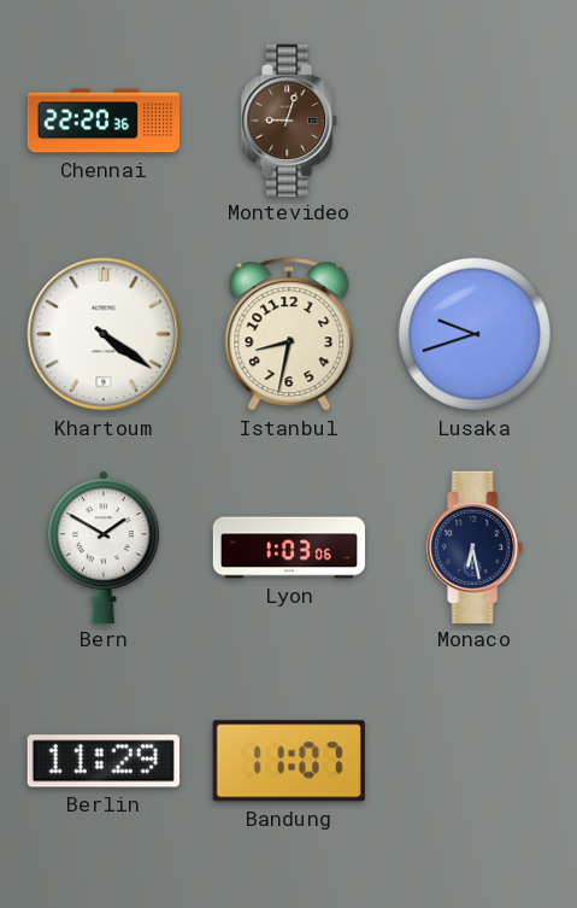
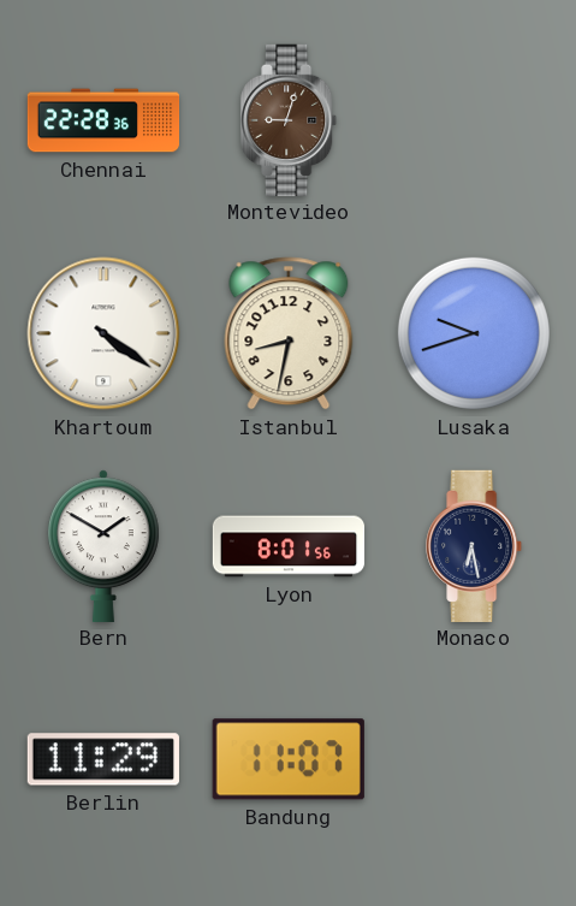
Chennai: 22:20 -> 22:28 (103, 120)
Lyon: 1:03 -> 8:01 (289, 546)
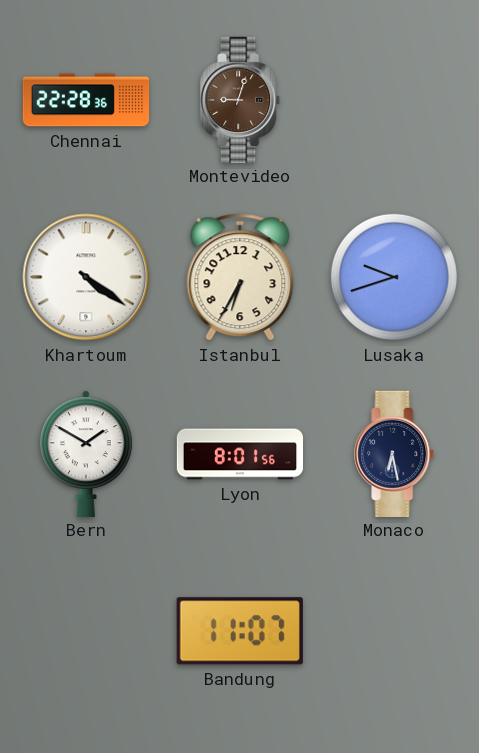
Istanbul: 8:32 -> 6:35 (240, 277)
Berlin: 11:29 -> none (103, 759)
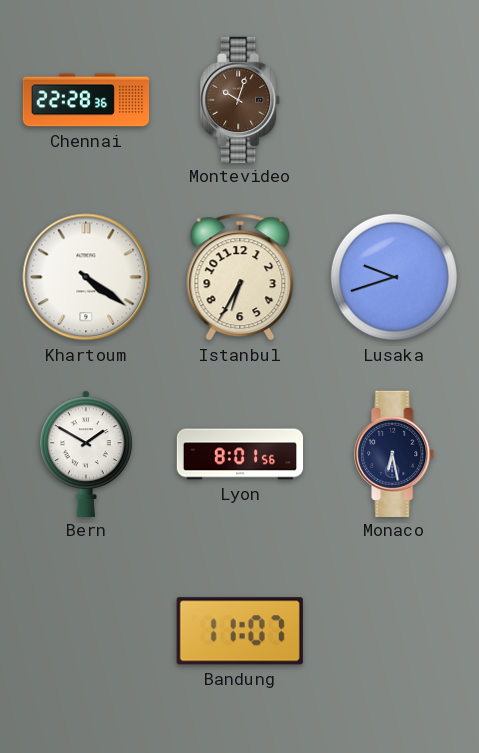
Montevideo: 9:03 -> 10:03 (241, 99)
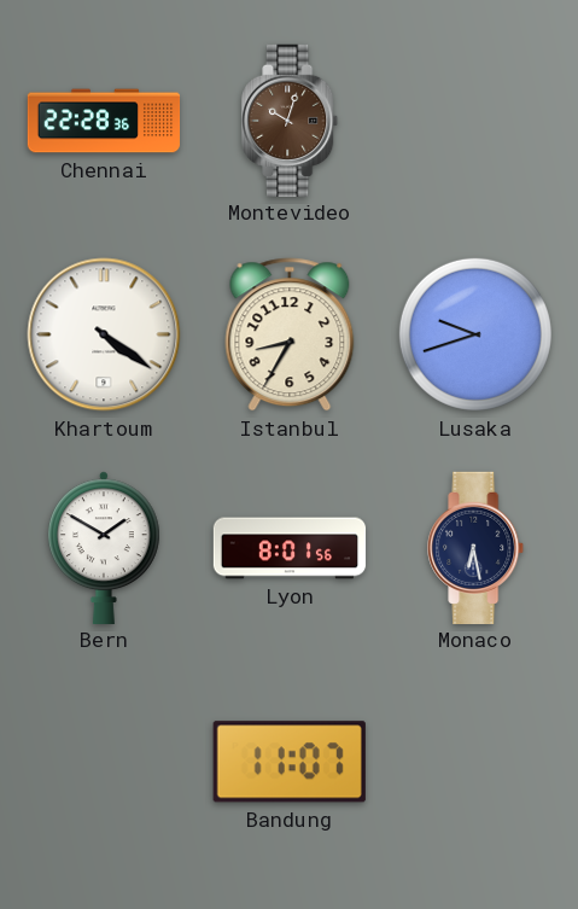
Istanbul: 6:35 -> 8:35 (290, 334)
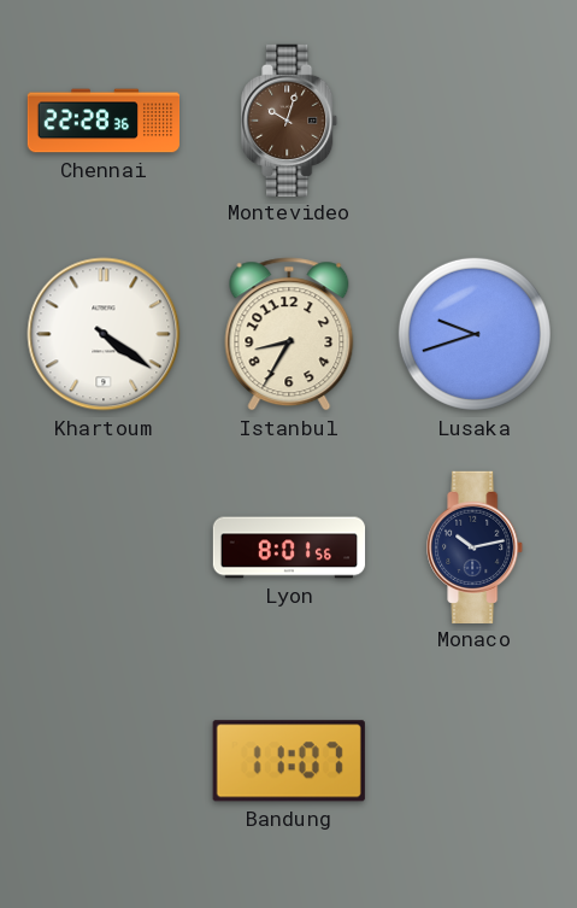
Bern: 1:50 -> none (104, 547)
Monaco: 6:28 -> 10:13 (476, 546)
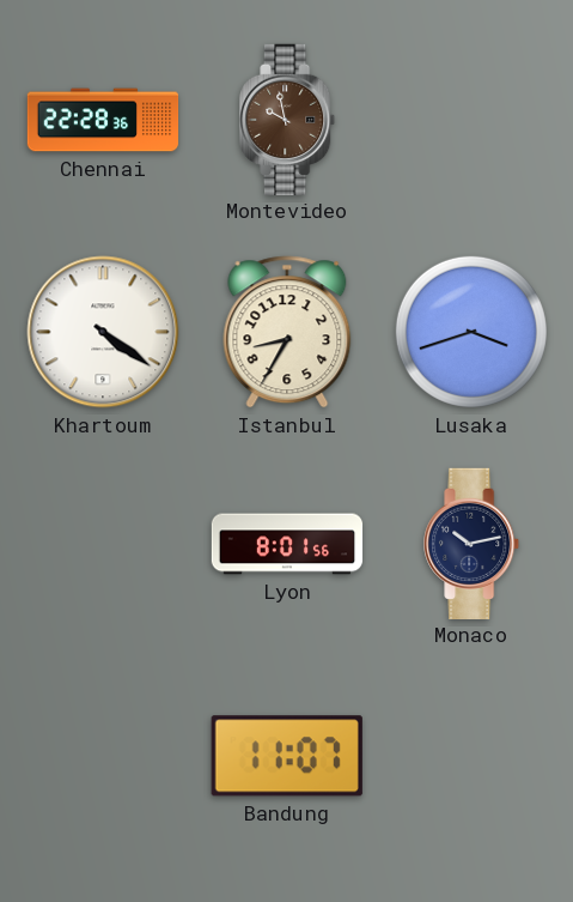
Montevideo: 10:03 -> 9:58 (288, 119)
Lusaka: 9:42 -> 3:42 (471, 332)
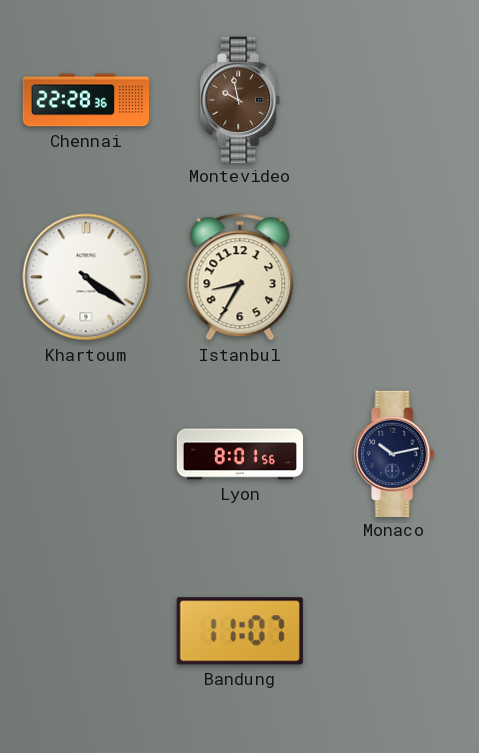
Lusaka: 3:42 -> none (471, 332)
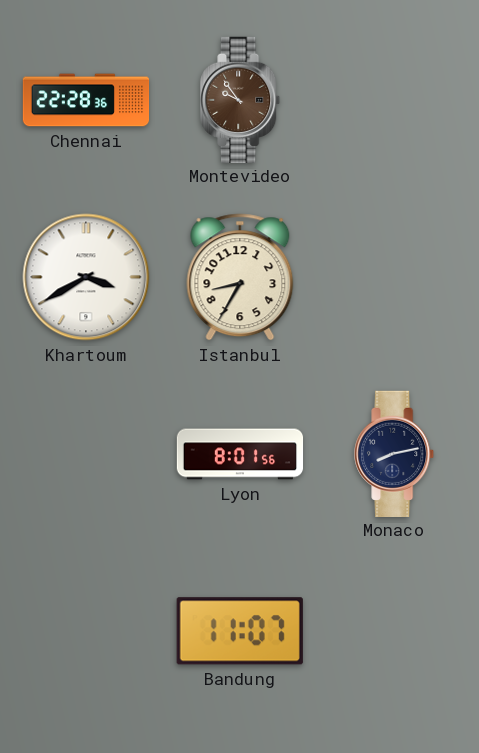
Montevideo: 9:58 -> 9:54 (241, 99)
Khartoum: 4:21 -> 3:40 (86, 277)
Monaco: 10:13 -> 8:13 (395, 453)
